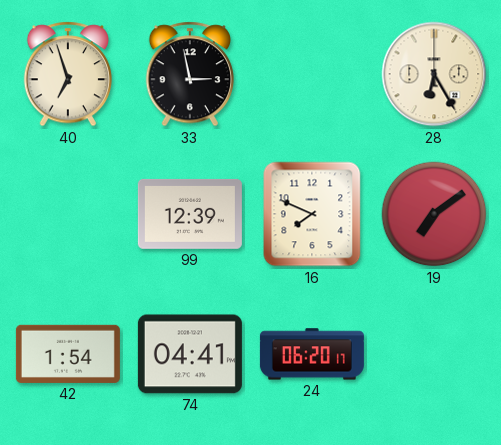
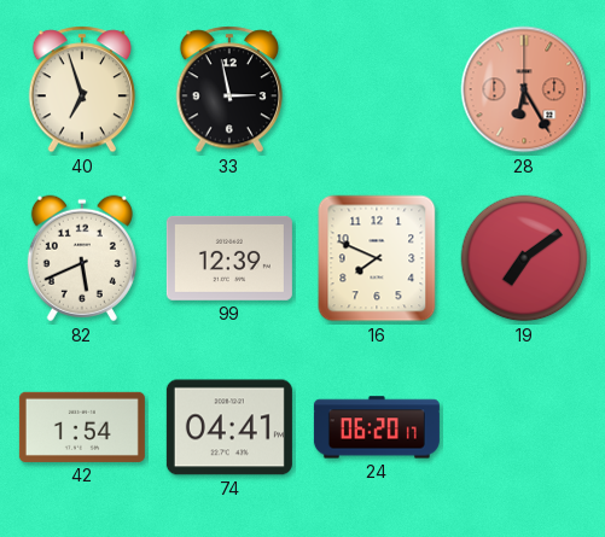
28 dial: cream -> salmon (524, 89)
82: none -> 5:41 (82, 258)
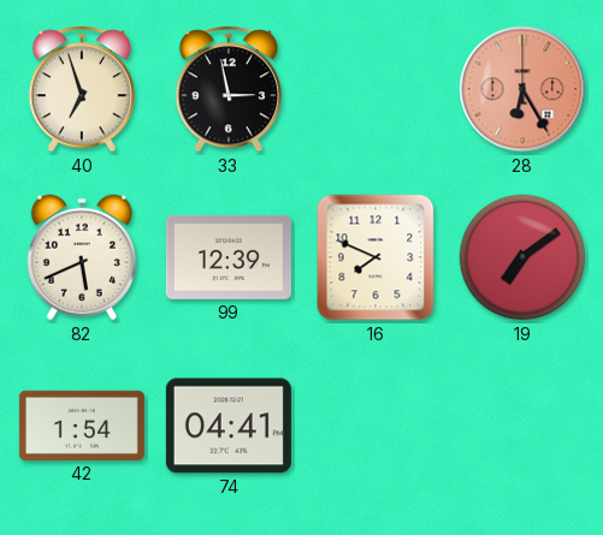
24: 06:20 -> none (377, 427)
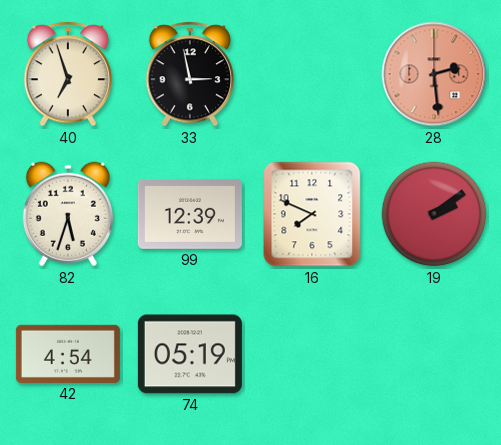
28: 6:25 -> 2:29 (434, 74)
82: 5:41 -> 5:33 (68, 214)
19: 7:09 -> 2:09 (434, 214)
42: 1:54 -> 4:54 (68, 354)
74: 04:41 -> 05:19 (190, 354)
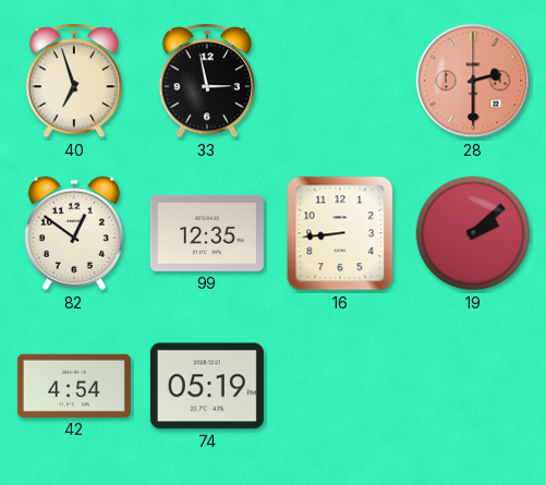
28: 2:29 -> 2:30 (473, 81)
82: 5:33 -> 12:51 (74, 233)
99: 12:39 -> 12:35 (207, 233)
16: 7:49 -> 8:44 (340, 233)
19: 2:09 -> 2:08 (473, 233)
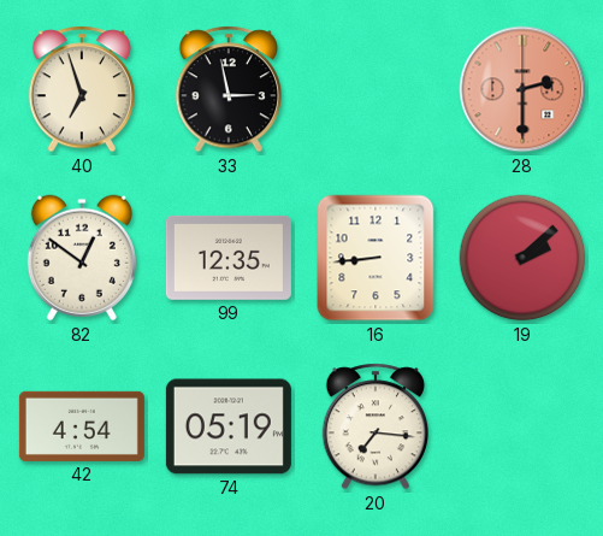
20: none -> 7:16 (376, 426)
